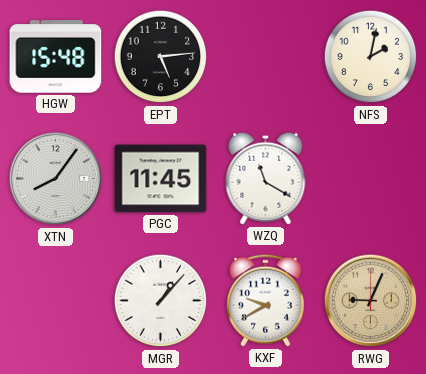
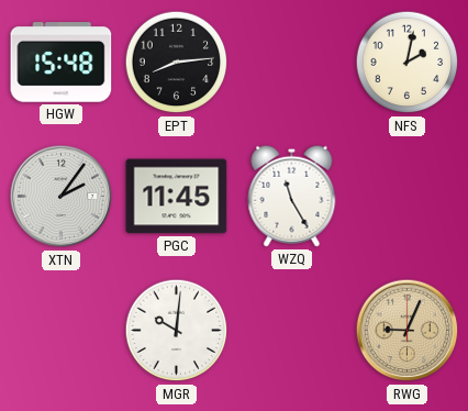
EPT: 5:14 -> 8:14 (177, 63)
XTN: 8:06 -> 2:06 (62, 197)
WZQ: 11:20 -> 11:25 (292, 196)
MGR: 1:07 -> 10:01 (177, 331)
KXF: 9:40 -> none (266, 300)
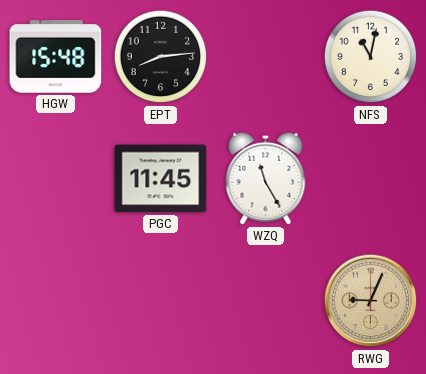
NFS: 2:02 -> 11:02 (371, 57)
XTN: 2:06 -> none (62, 197)
MGR: 10:01 -> none (177, 331)
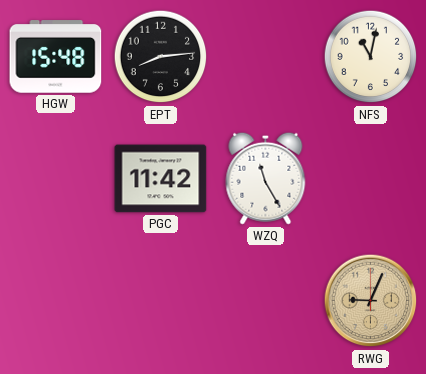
PGC: 11:45 -> 11:42 (161, 179)
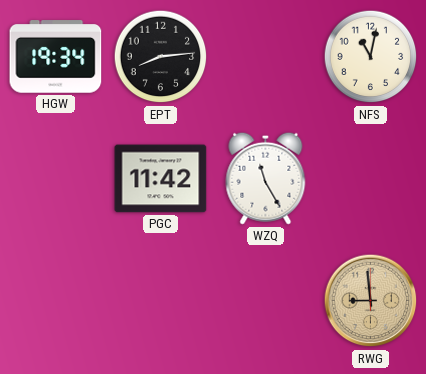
HGW: 15:48 -> 19:34 (56, 57)
RWG: 9:04 -> 8:59 (371, 301)
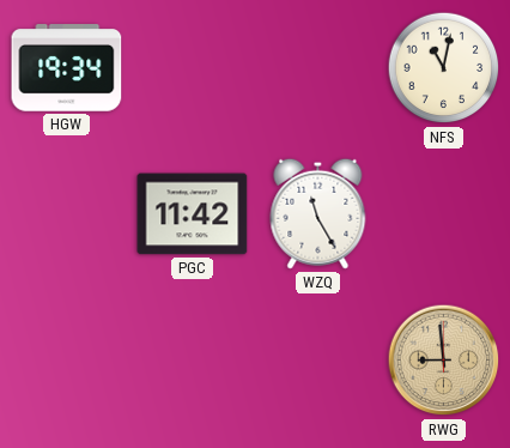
EPT: 8:14 -> none (161, 57)
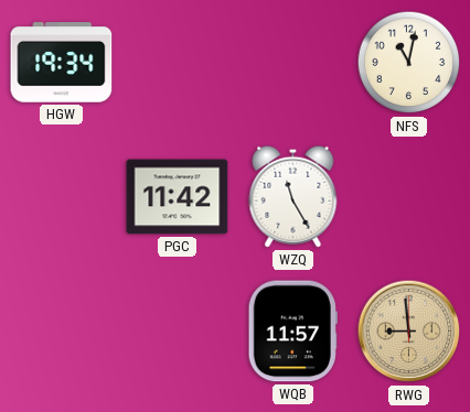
WQB: none -> 11:57 (292, 332)
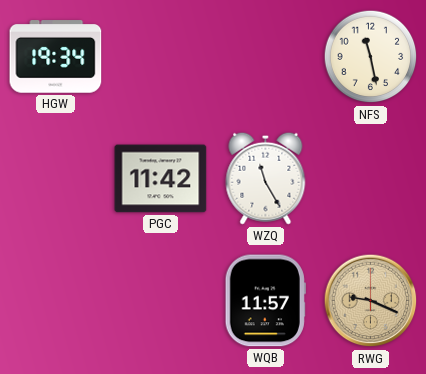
NFS: 11:02 -> 11:28 (371, 57)
RWG: 8:59 -> 9:19 (371, 301)
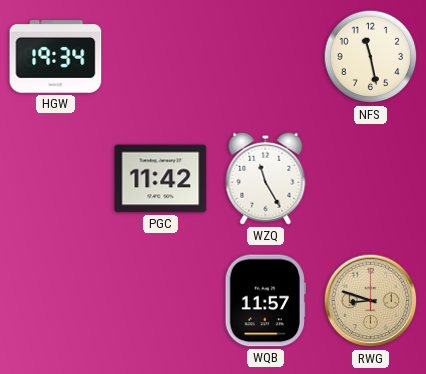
RWG: 9:19 -> 8:48 (371, 301)
